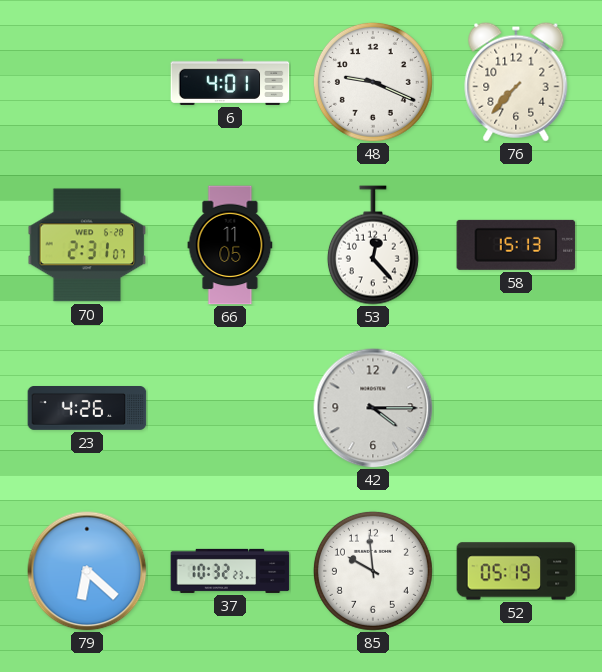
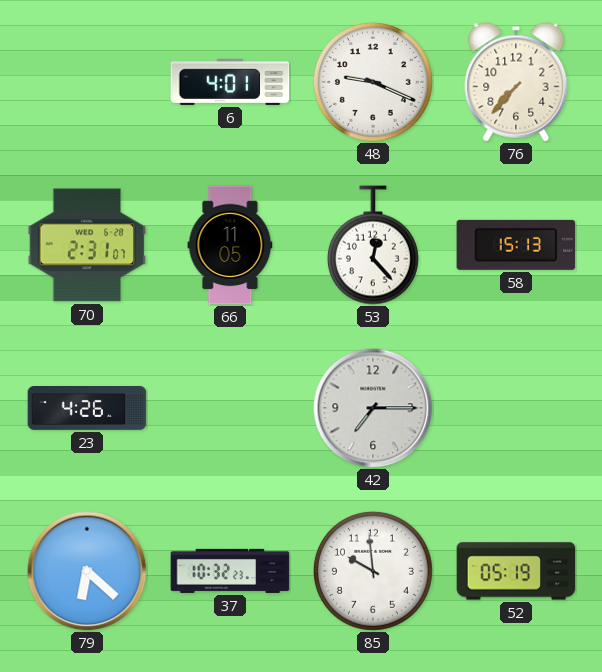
42: 4:15 -> 7:15 (373, 408)
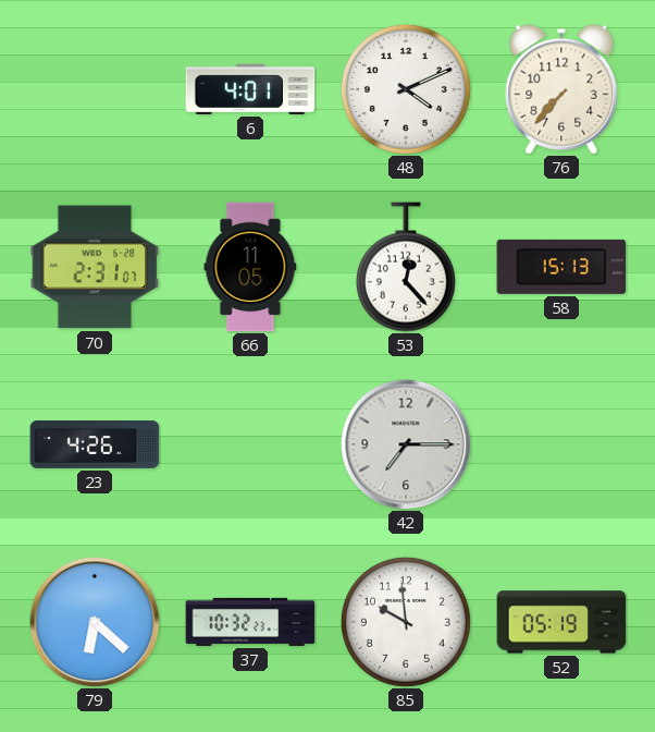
48: 9:19 -> 4:11 (406, 89)
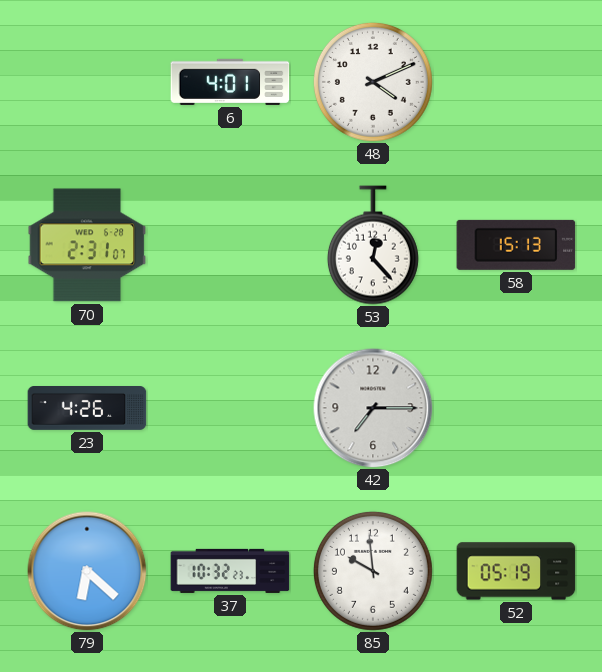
76: 7:37 -> none (561, 89)
66: 11:05 -> none (250, 267)
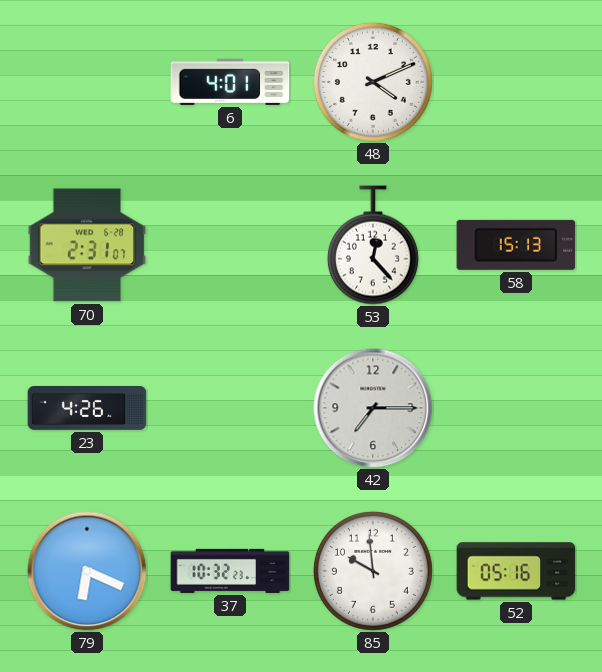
79: 6:22 -> 6:19 (87, 571)
52: 05:19 -> 05:16 (516, 571)
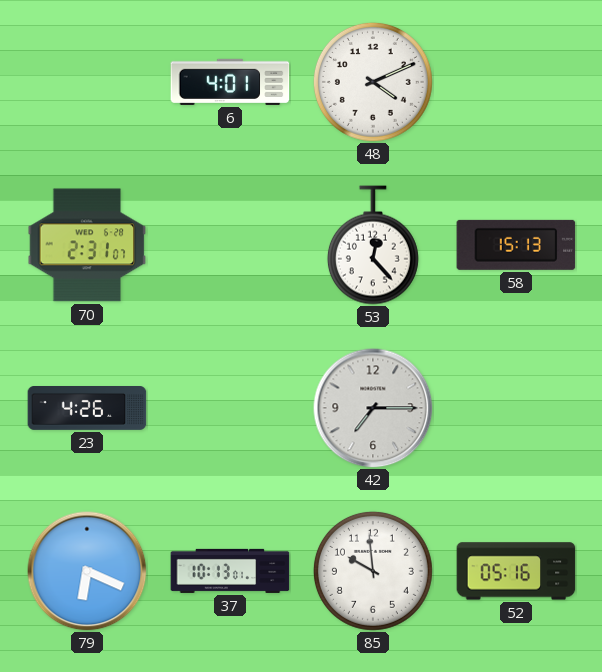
37: 10:32 -> 10:13 (230, 571)
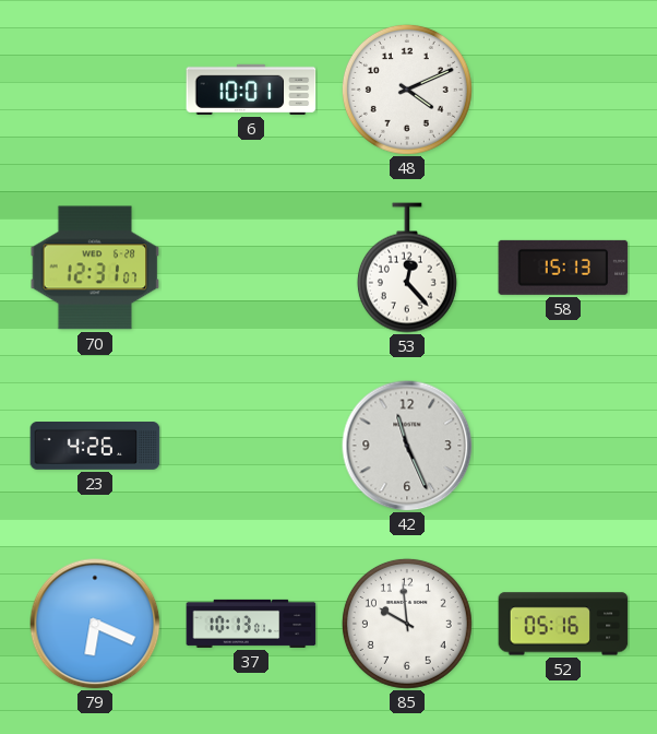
6: 4:01 -> 10:01 (251, 90)
70: 2:31 -> 12:31 (95, 268)
42: 7:15 -> 11:26 (407, 446)
